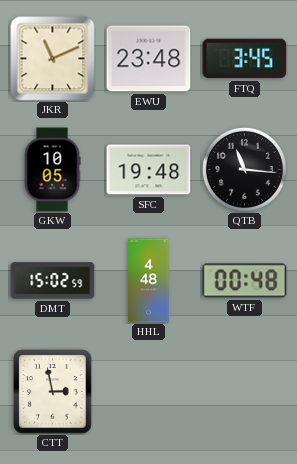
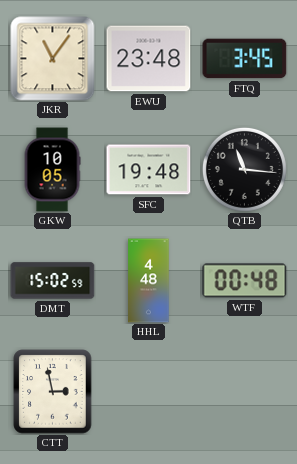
JKR: 11:11 -> 11:06 (53, 59)
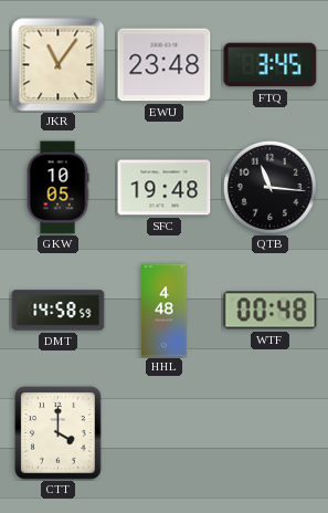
DMT: 15:02 -> 14:58 (59, 311)
CTT: 2:58 -> 4:00 (59, 433)
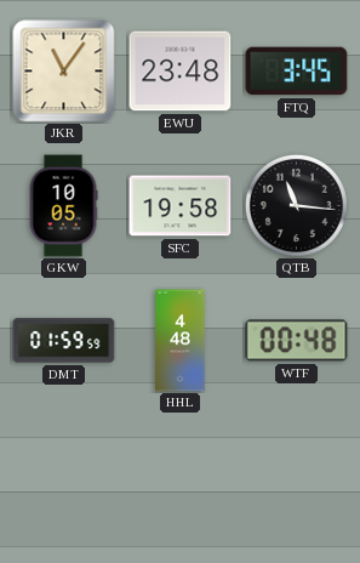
SFC: 19:48 -> 19:58 (181, 206)
DMT: 14:58 -> 01:59 (64, 341)
CTT: 4:00 -> none (59, 433)
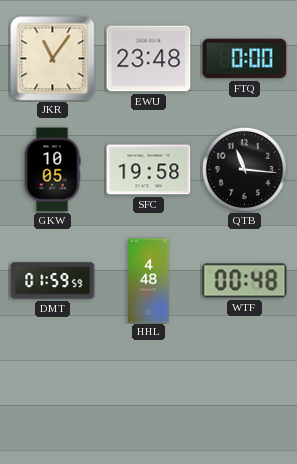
FTQ: 3:45 -> 0:00 (245, 59)
